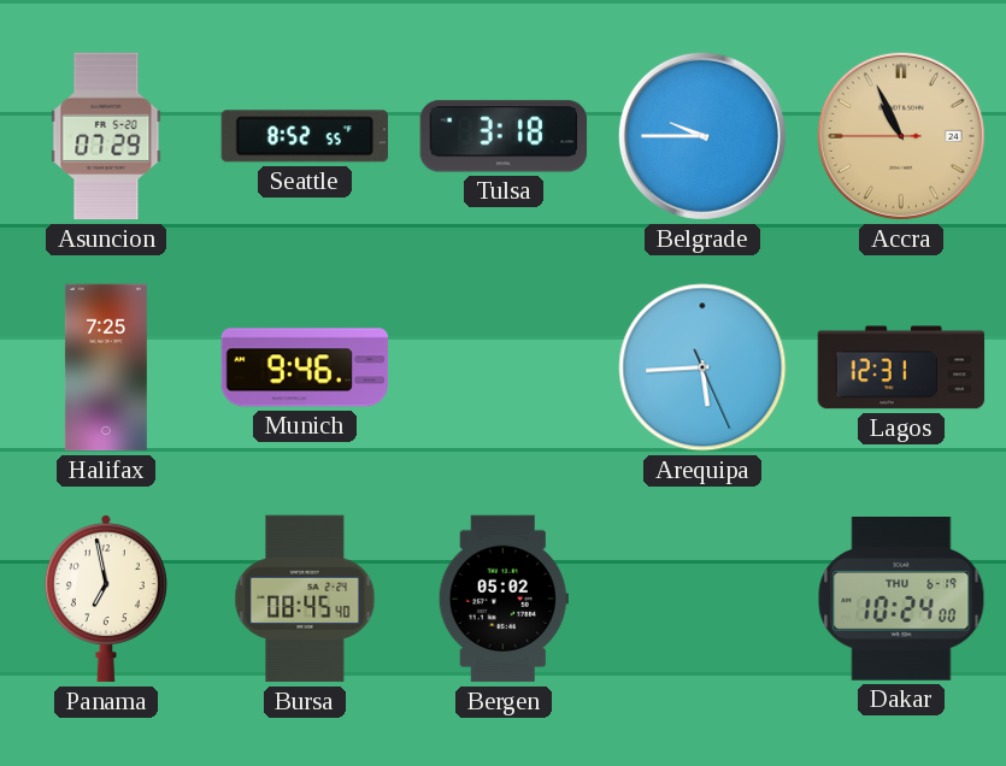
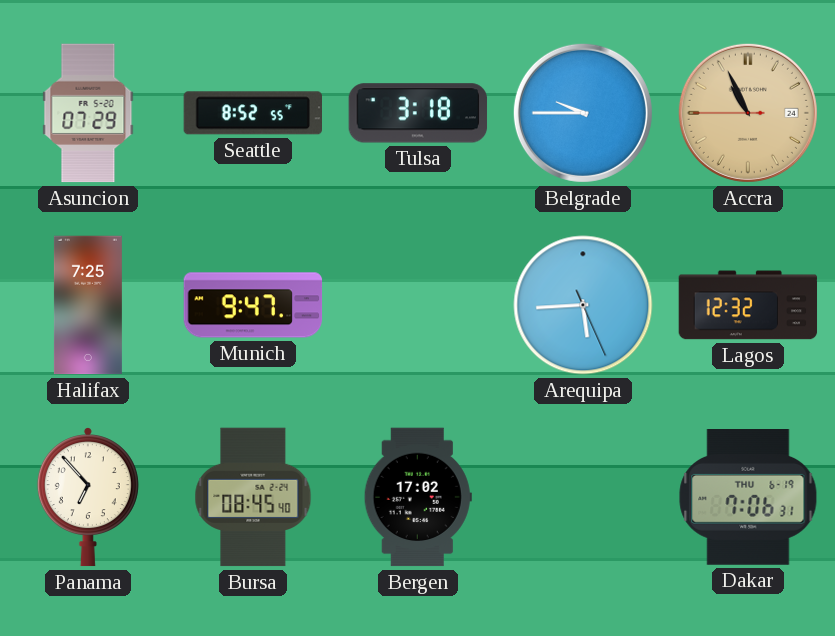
Munich: 9:46 -> 9:47 (253, 305)
Lagos: 12:31 -> 12:32 (748, 305)
Panama: 6:58 -> 6:53 (88, 497)
Bergen: 05:02 -> 17:02 (418, 497)
Dakar: 10:24 -> 7:06 (748, 498)
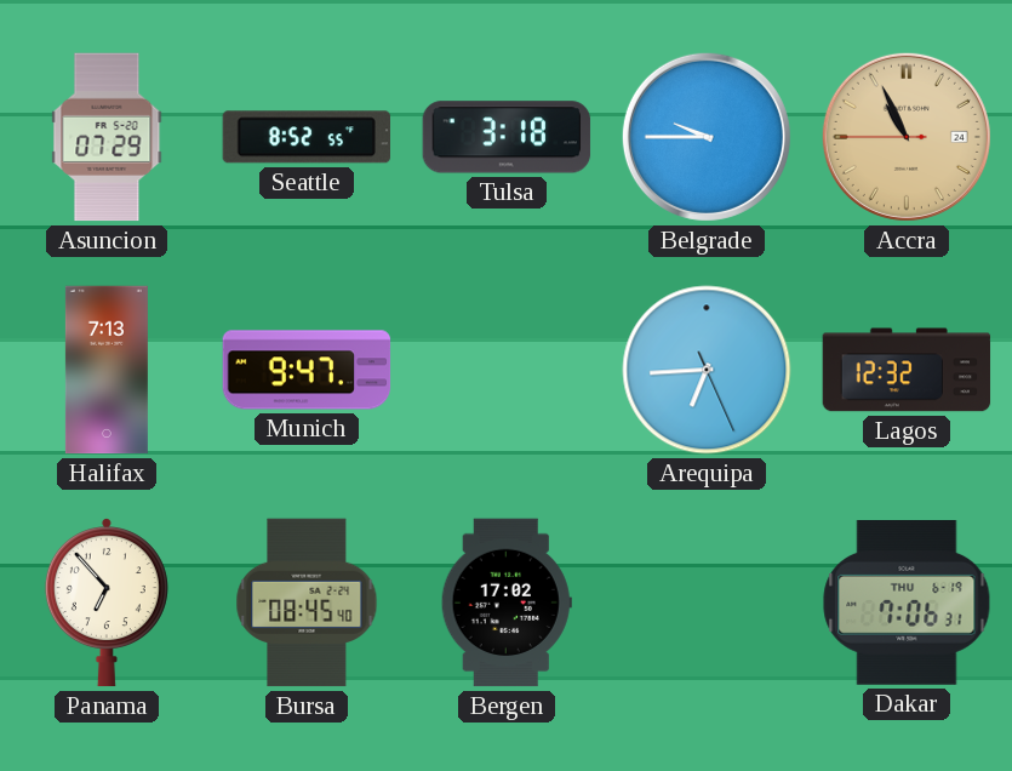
Halifax: 7:25 -> 7:13 (107, 370)
Arequipa: 5:44 -> 6:44 (707, 370)
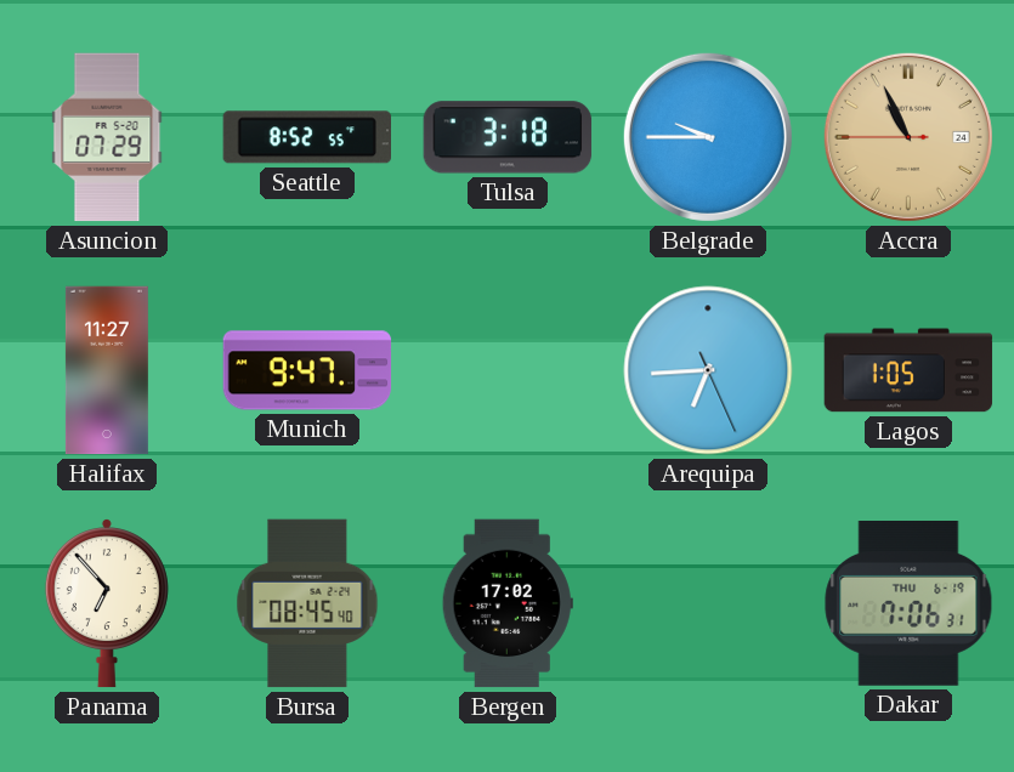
Halifax: 7:13 -> 11:27 (107, 370)
Lagos: 12:32 -> 1:05 (908, 370)
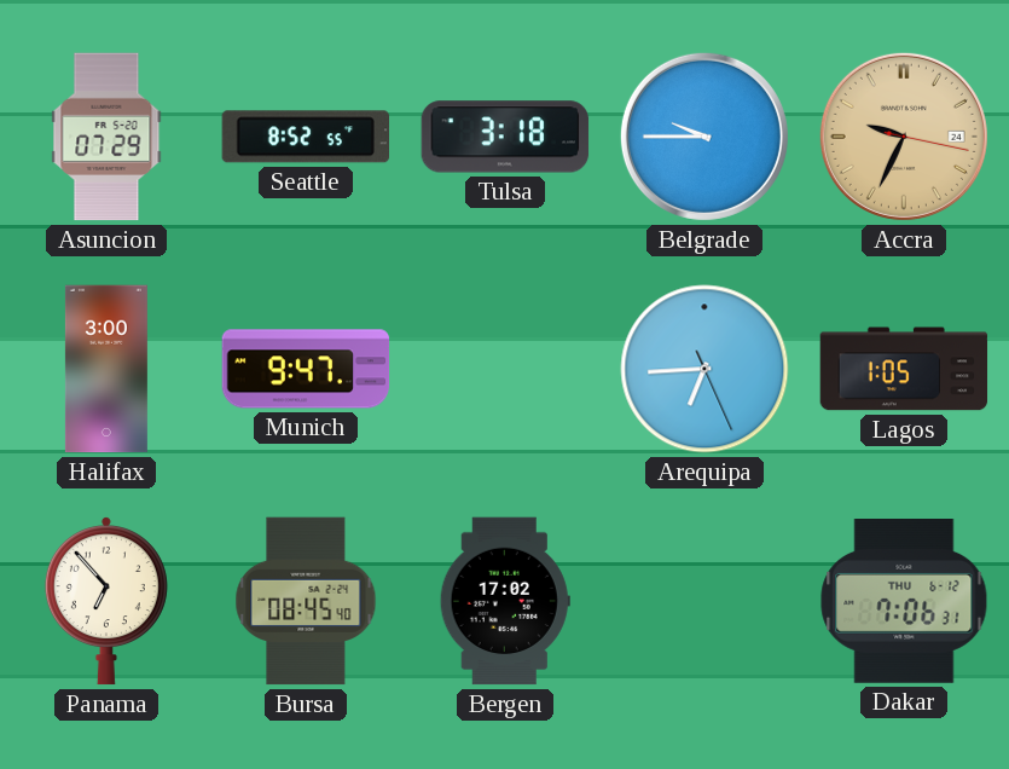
Accra: 10:55 -> 9:34 (904, 137)
Halifax: 11:27 -> 3:00 (106, 369)
Dakar date: THU 6-19 -> THU 6-12 (904, 602)
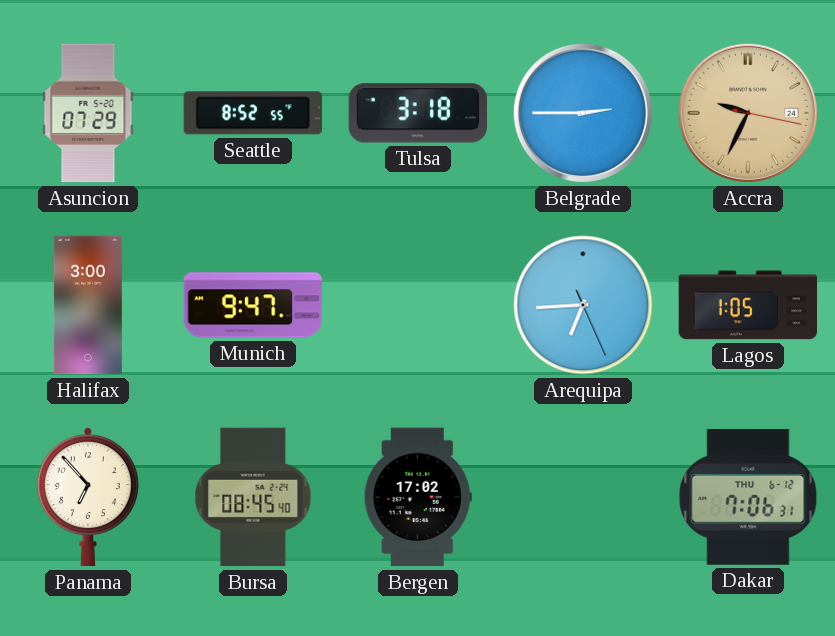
Belgrade: 9:45 -> 2:45 (583, 113)
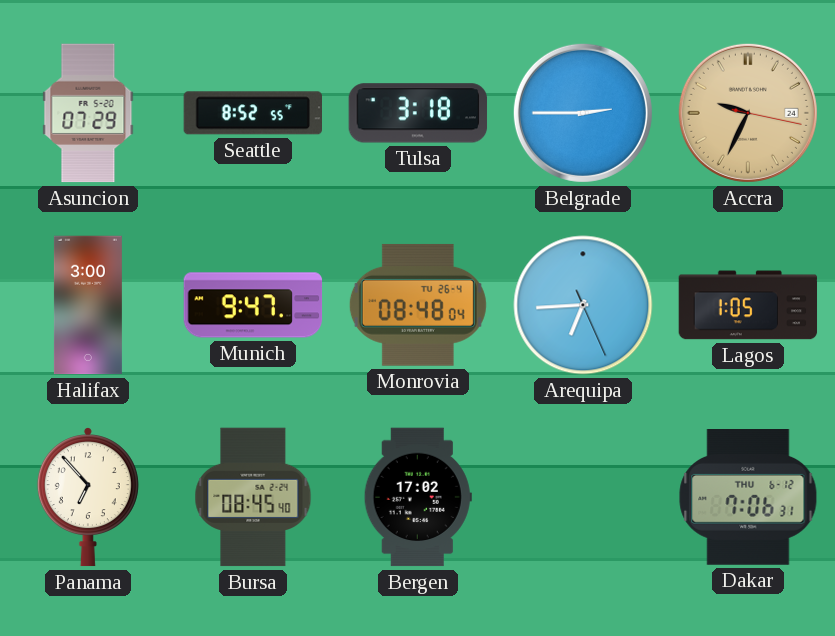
Monrovia: none -> 08:48 (418, 305)
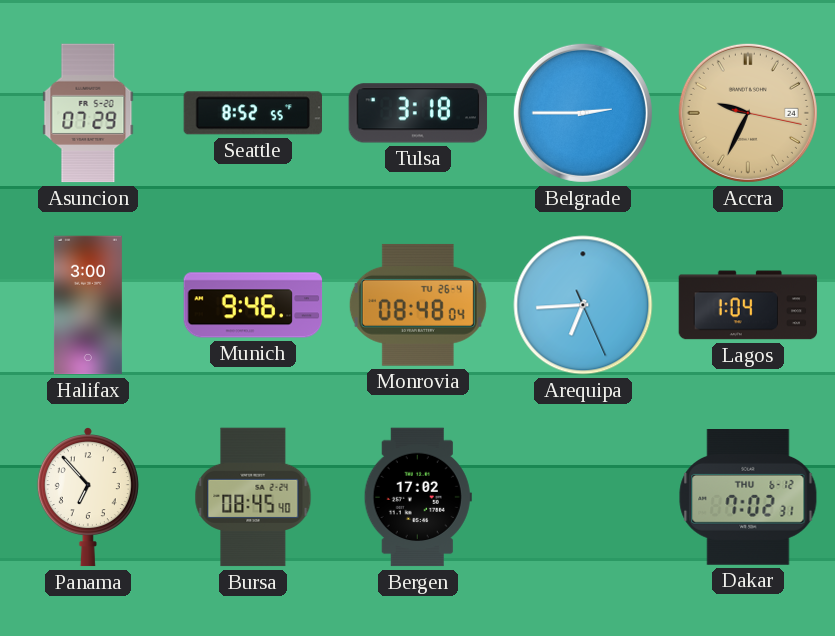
Munich: 9:47 -> 9:46 (253, 305)
Lagos: 1:05 -> 1:04 (748, 305)
Dakar: 7:06 -> 7:02 (748, 498)
